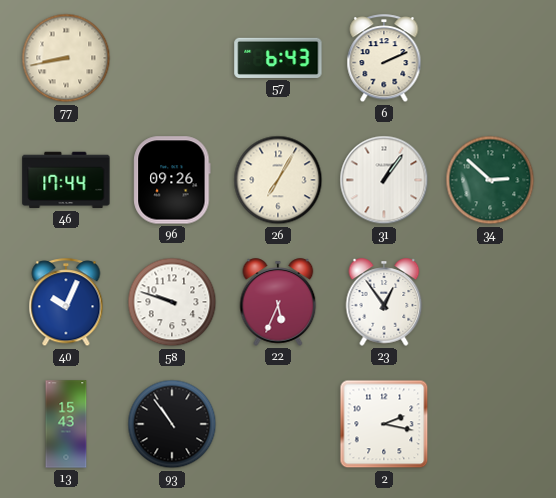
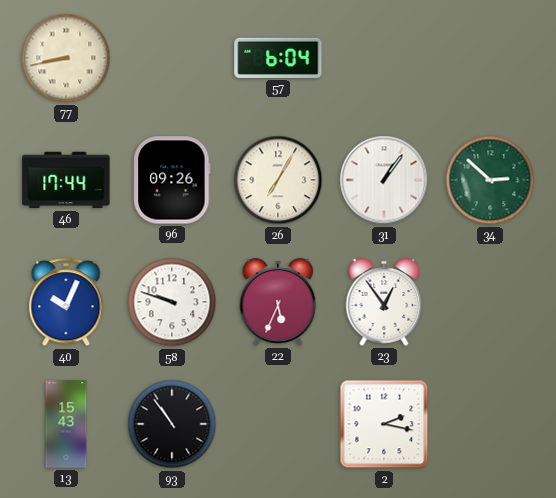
57: 6:43 -> 6:04 (278, 58)
6: 2:11 -> none (384, 59)
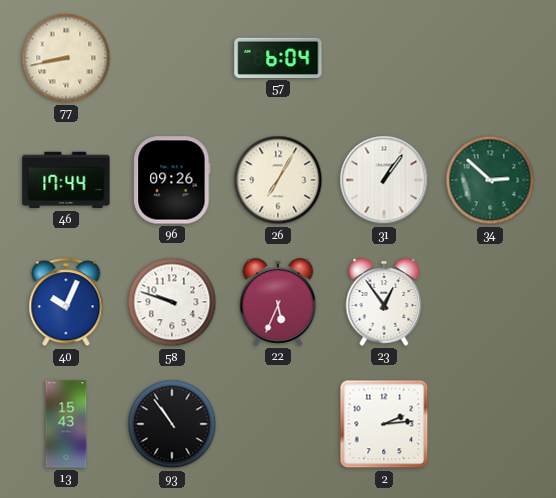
2: 2:17 -> 2:14 (384, 424)
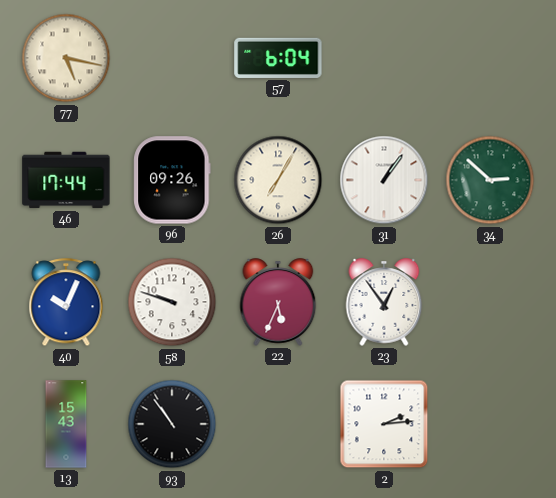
77: 8:43 -> 5:17 (66, 58)
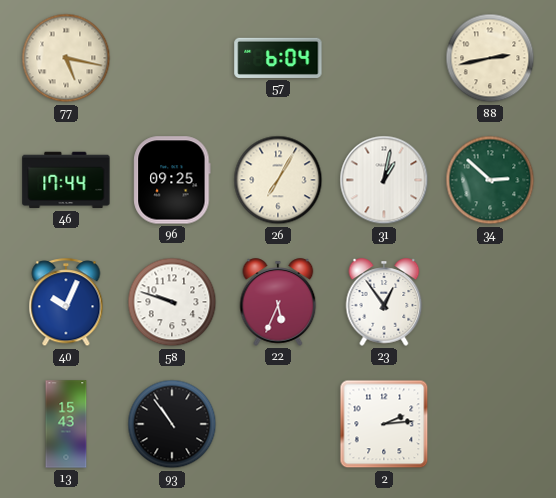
88: none -> 2:43 (490, 58)
96: 09:26 -> 09:25 (172, 180)
31: 1:06 -> 1:02 (384, 180)
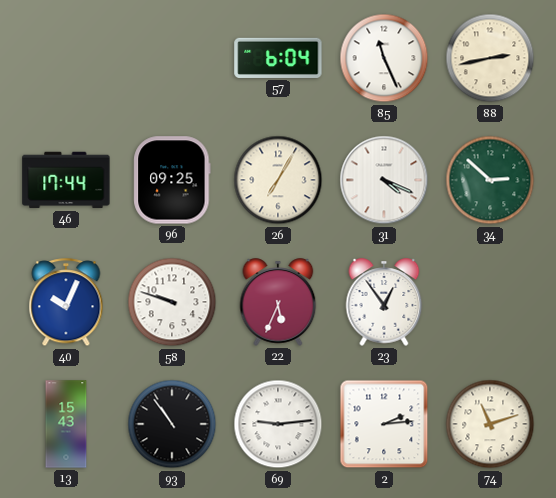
77: 5:17 -> none (66, 58)
85: none -> 11:26 (384, 58)
31: 1:02 -> 4:19 (384, 180)
69: none -> 9:14 (278, 424)
74: none -> 11:12 (490, 424)
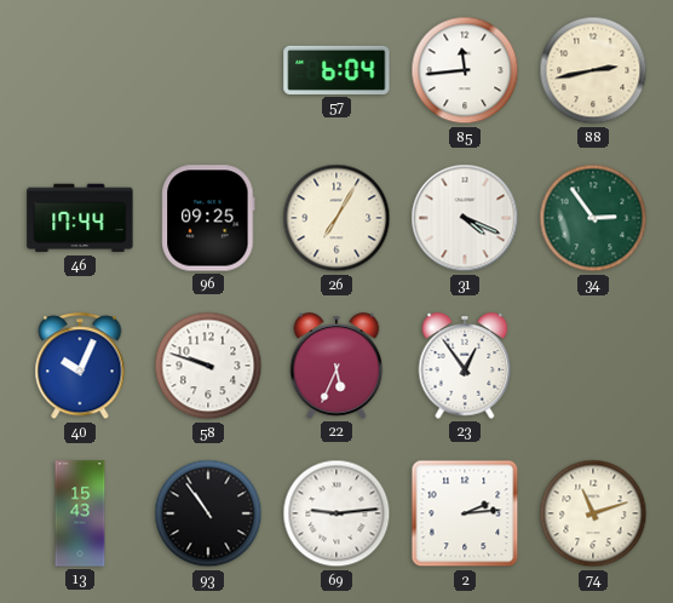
85: 11:26 -> 11:44 (465, 70)
34: 2:52 -> 2:54 (593, 218)
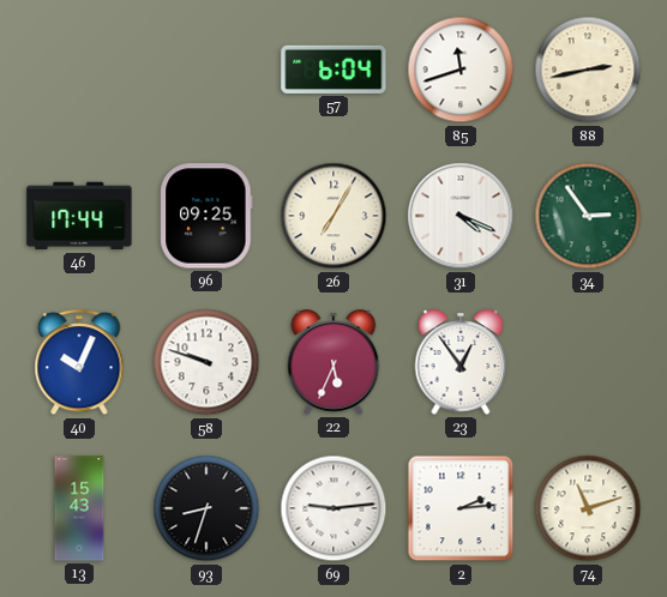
85: 11:44 -> 11:42 (461, 70)
93: 10:54 -> 8:33 (206, 508)
